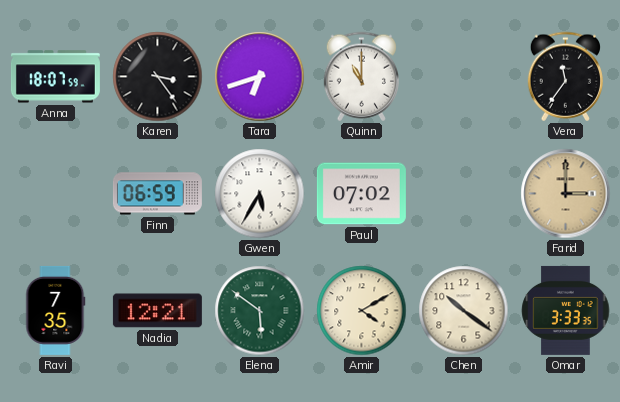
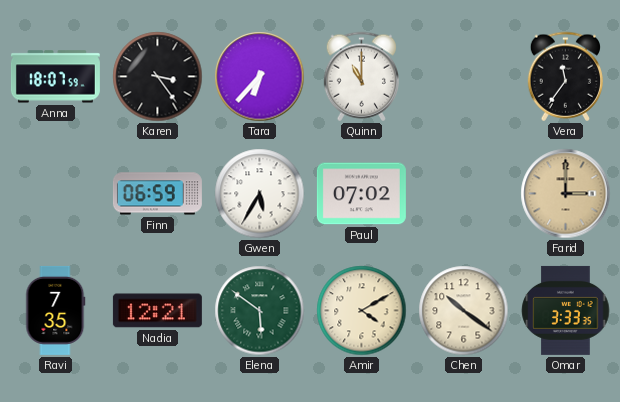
Tara: 6:42 -> 6:37 (260, 77)
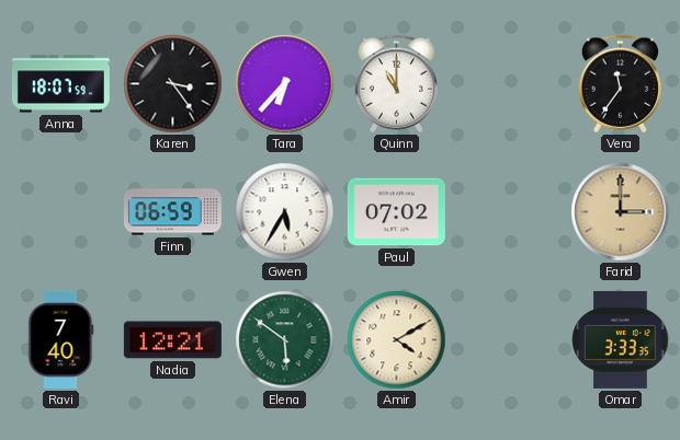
Ravi: 7:35 -> 7:40 (61, 339)
Chen: 10:21 -> none (464, 311)
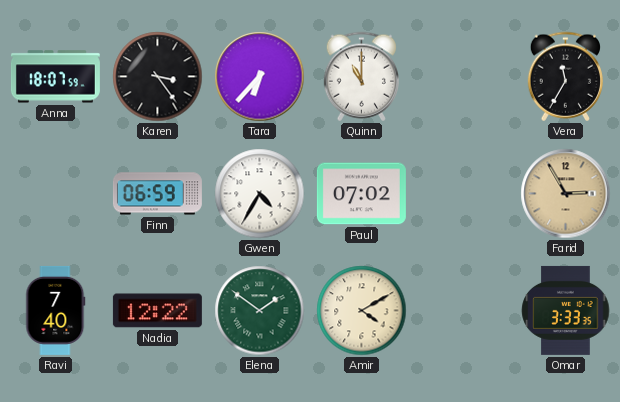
Vera: 11:36 -> 11:35 (565, 77)
Gwen: 5:35 -> 4:35 (260, 194)
Farid: 3:00 -> 2:55 (566, 194)
Nadia: 12:21 -> 12:22 (157, 311)
Elena: 5:51 -> 1:51 (260, 311)
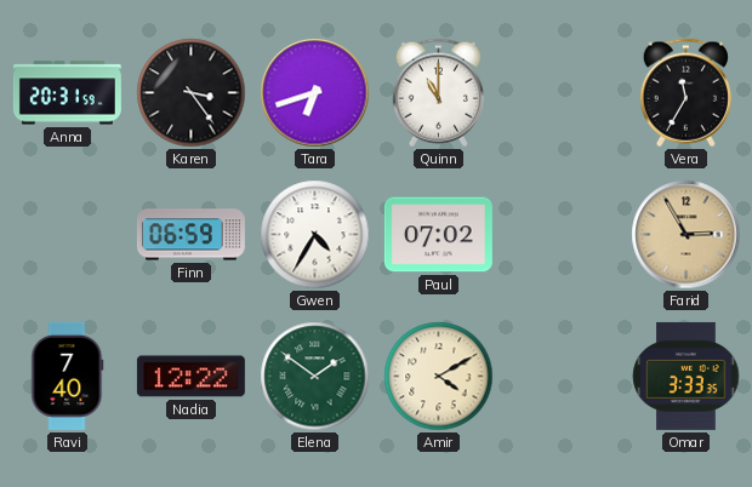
Anna: 18:07 -> 20:31 (67, 93)
Tara: 6:37 -> 6:42 (315, 93)
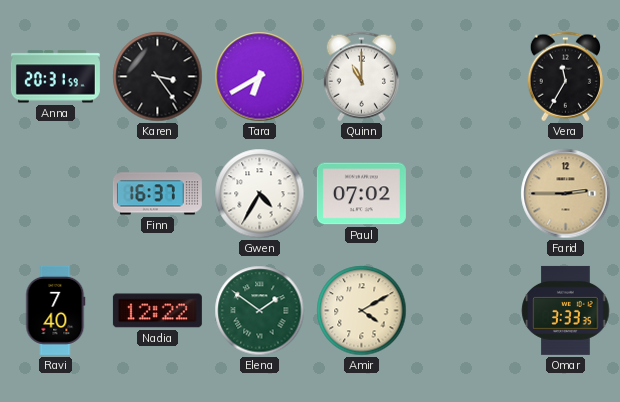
Tara: 6:42 -> 6:40 (260, 77)
Finn: 06:59 -> 16:37 (157, 194)
Farid: 2:55 -> 2:45 (566, 194)
